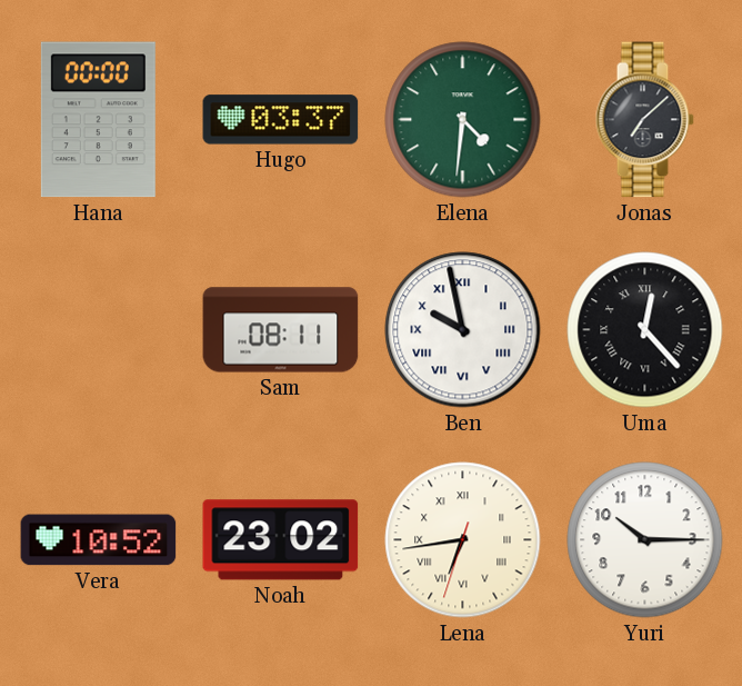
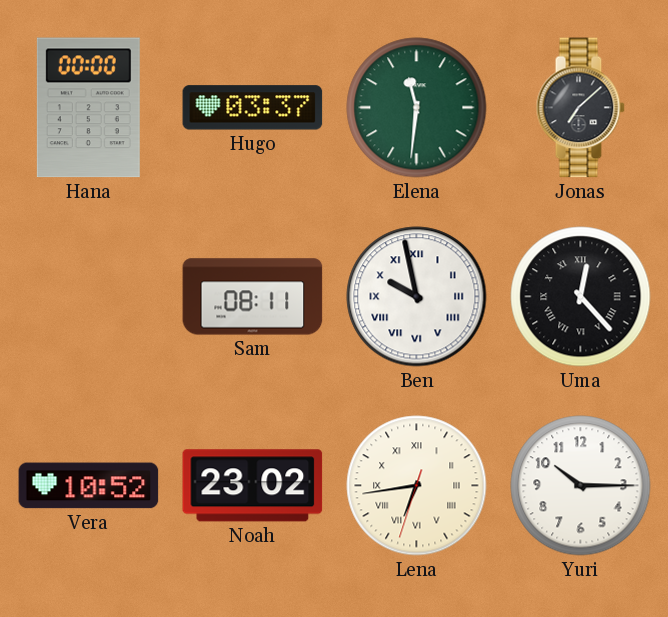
Elena: 4:31 -> 11:31 (417, 108)
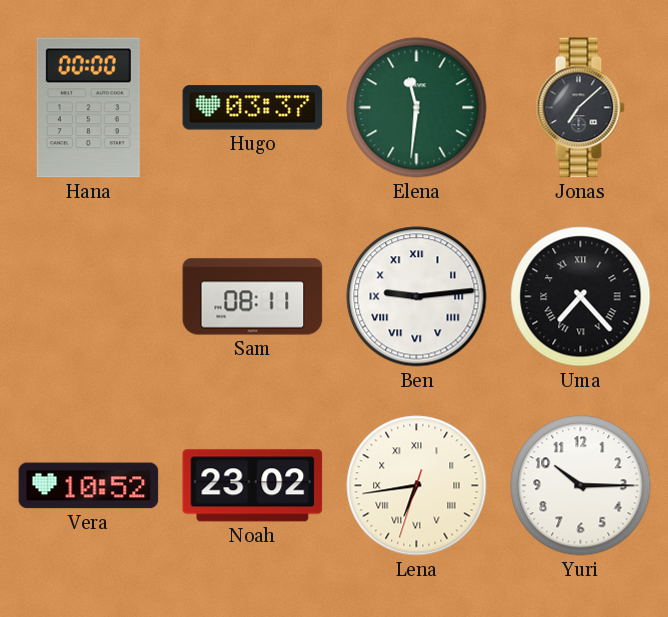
Ben: 9:58 -> 9:14 (417, 297)
Uma: 12:23 -> 7:23 (581, 297)
